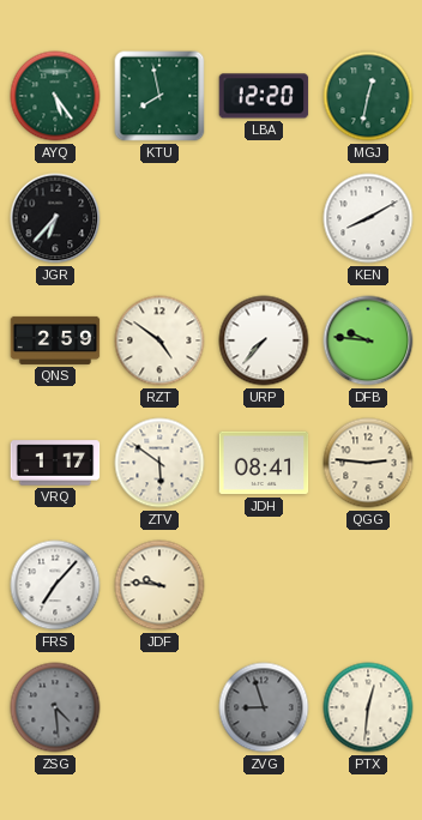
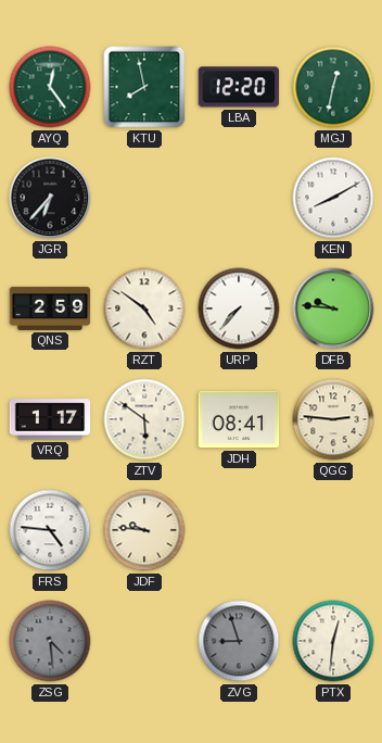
AYQ: 5:24 -> 12:24 (50, 87)
FRS: 7:07 -> 4:46 (50, 530)
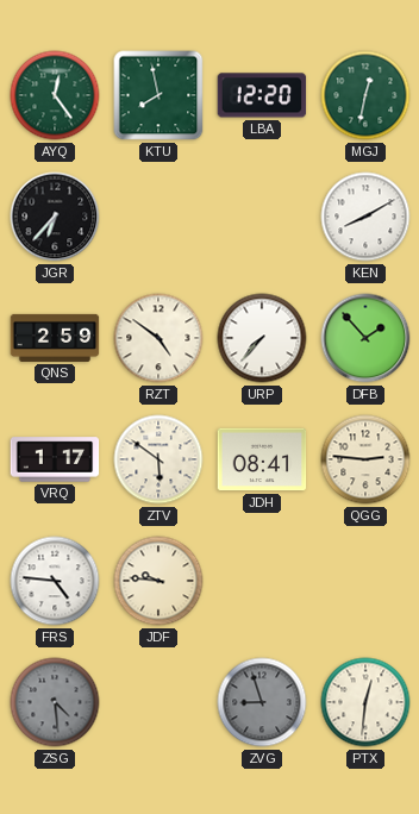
DFB: 9:46 -> 1:53 (365, 338)
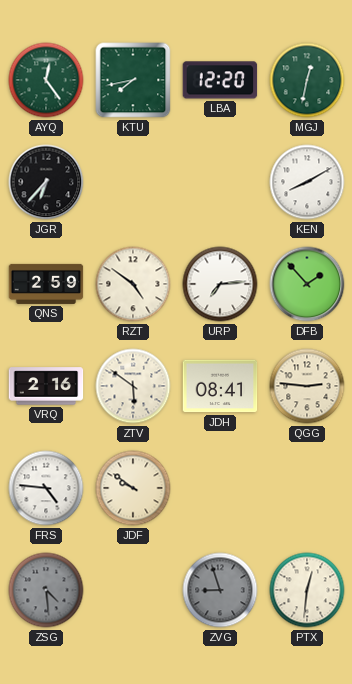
KTU: 7:58 -> 7:43 (133, 80)
URP: 7:37 -> 7:14 (220, 284)
VRQ: 1:17 -> 2:16 (46, 386)
JDF: 9:46 -> 9:51 (133, 488)
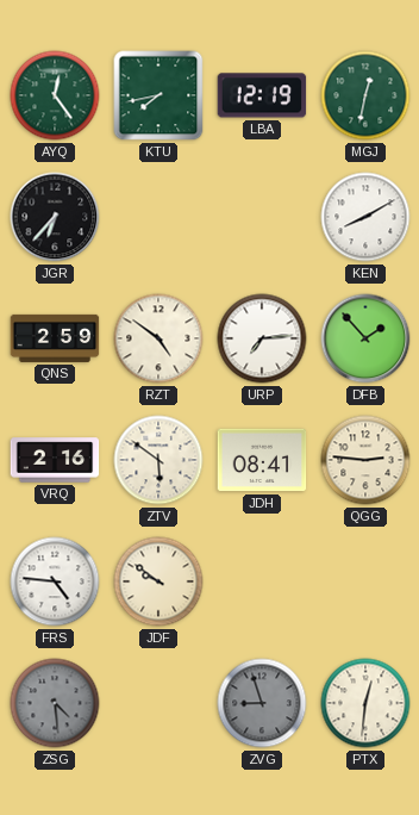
LBA: 12:20 -> 12:19 (262, 95)
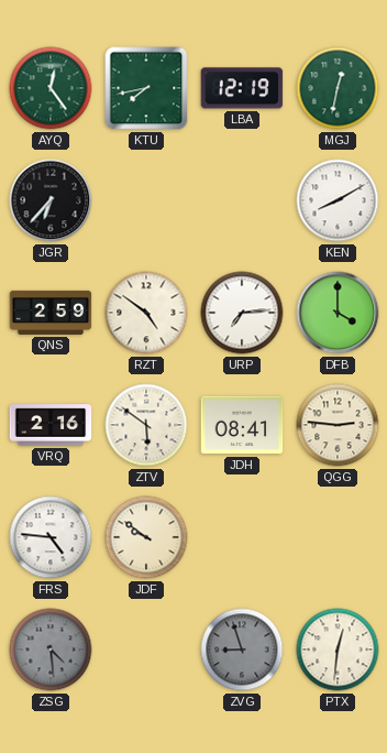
DFB: 1:53 -> 4:00 (338, 313)
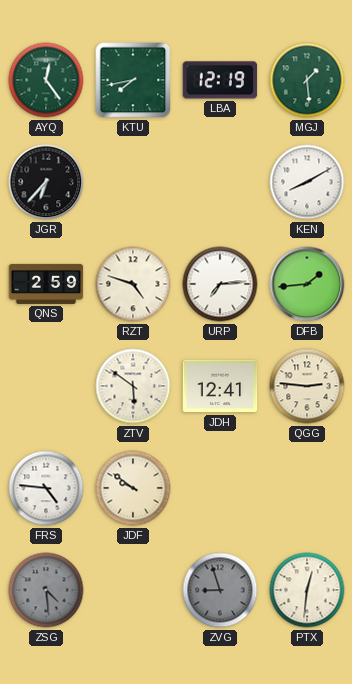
MGJ: 12:32 -> 1:29 (307, 80)
RZT: 4:51 -> 4:48 (133, 284)
DFB: 4:00 -> 1:44 (307, 284)
VRQ: 2:16 -> none (51, 425)
JDH: 08:41 -> 12:41 (220, 386)
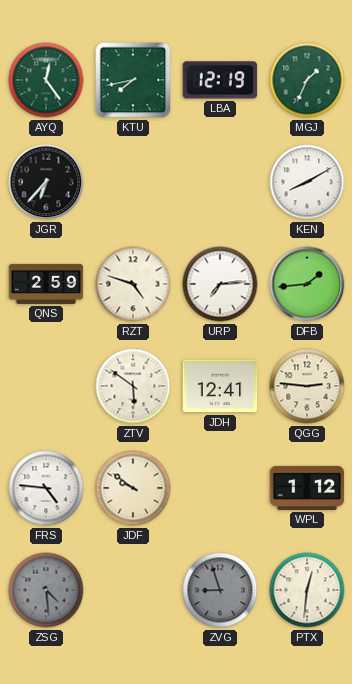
MGJ: 1:29 -> 1:34 (307, 80)
WPL: none -> 1:12 (307, 488)
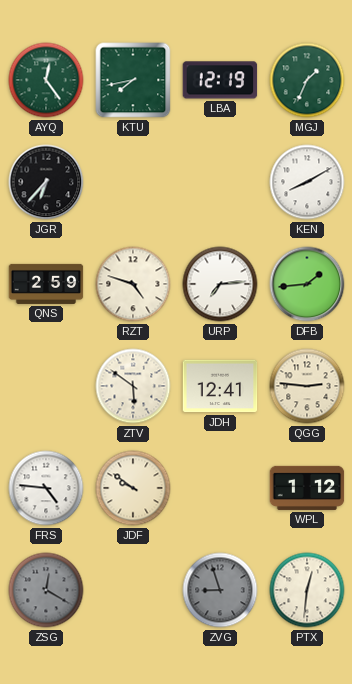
ZSG: 4:29 -> 12:20 (46, 590)
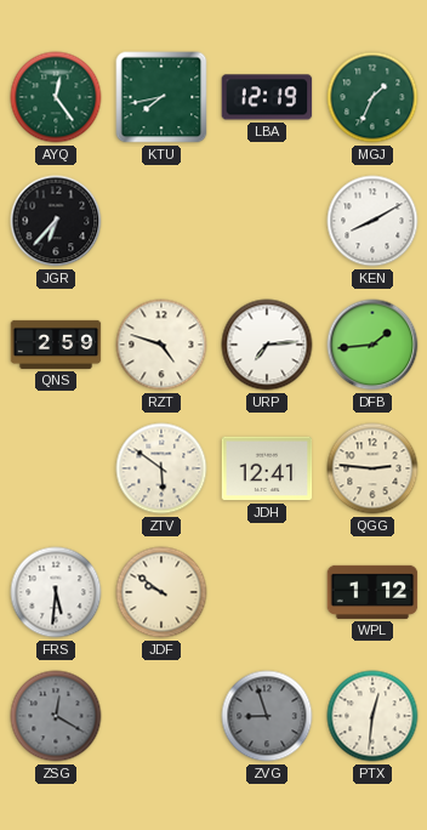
FRS: 4:46 -> 5:31 (56, 592)
